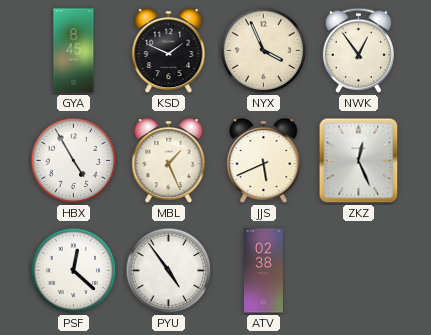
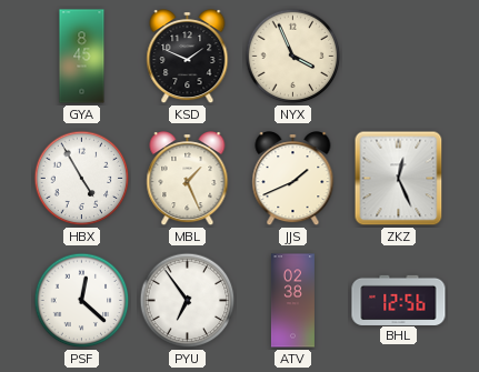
NWK: 12:54 -> none (358, 50)
JJS: 5:41 -> 1:41 (293, 180)
PYU: 4:54 -> 6:54 (188, 301)
BHL: none -> 12:56 (399, 300)
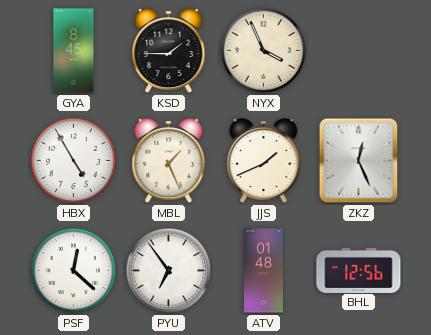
KSD: 1:49 -> 1:45 (169, 52)
ATV: 02:38 -> 01:48 (263, 271)
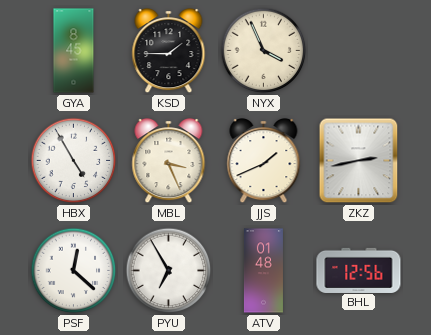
MBL: 1:26 -> 3:26 (169, 162)
ZKZ: 12:26 -> 2:43 (359, 161)
PYU: 6:54 -> 6:55 (169, 271)
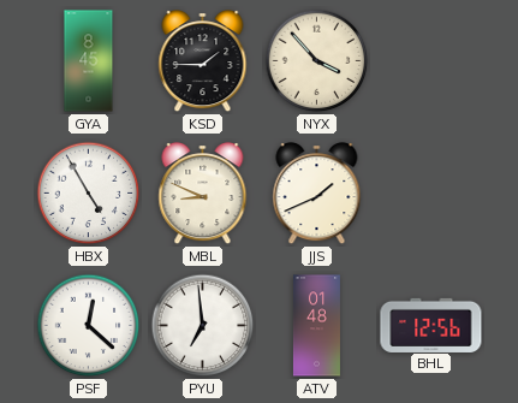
NYX: 3:56 -> 3:53 (317, 61)
MBL: 3:26 -> 8:49 (203, 195)
ZKZ: 2:43 -> none (359, 161)
PYU: 6:55 -> 6:59 (203, 326)
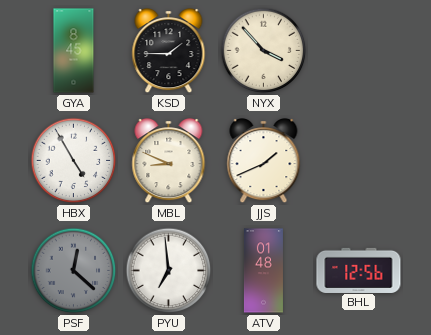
PSF dial: white -> grey (74, 271)
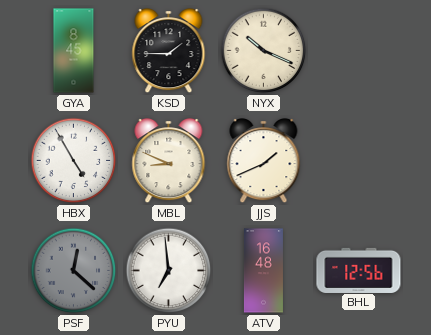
NYX: 3:53 -> 10:19 (264, 51)
ATV: 01:48 -> 16:48 (263, 271)
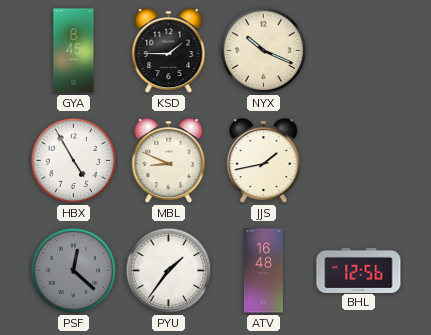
JJS: 1:41 -> 1:43 (264, 162)
PYU: 6:59 -> 1:36 (169, 271)
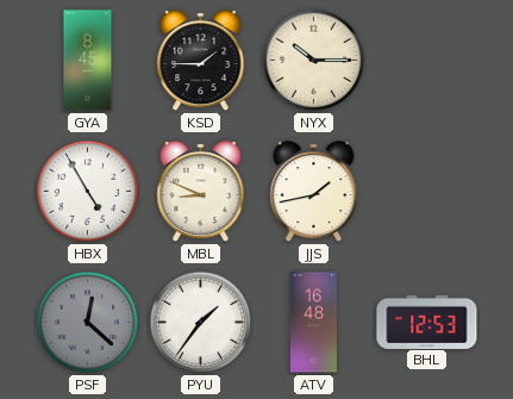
NYX: 10:19 -> 10:15 (314, 61)
BHL: 12:56 -> 12:53 (427, 322)
